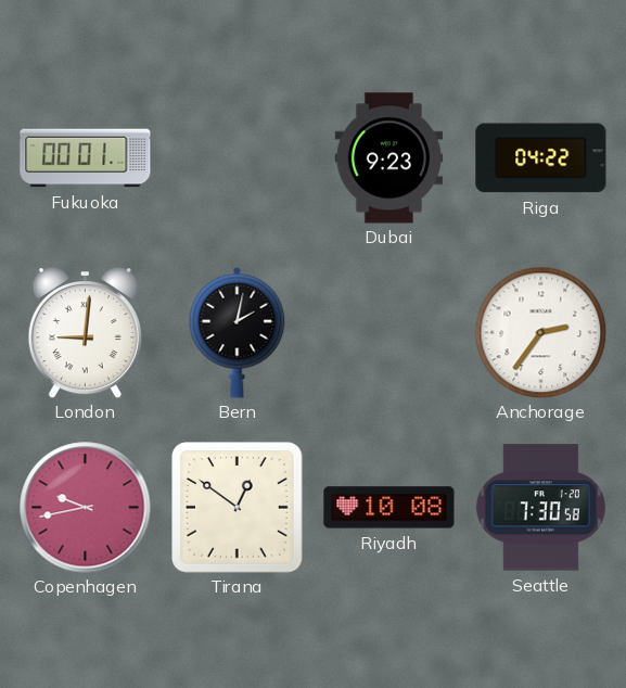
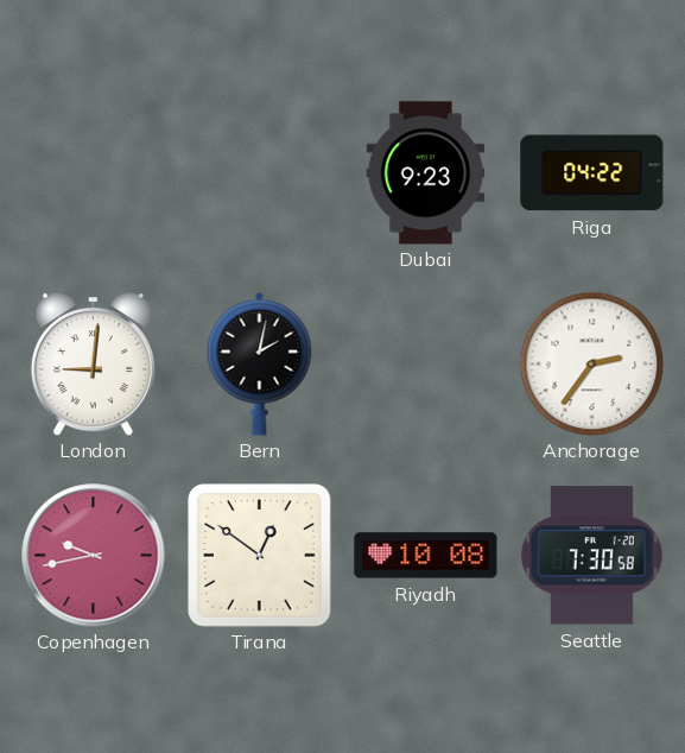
Fukuoka: 00:01 -> none (86, 158)
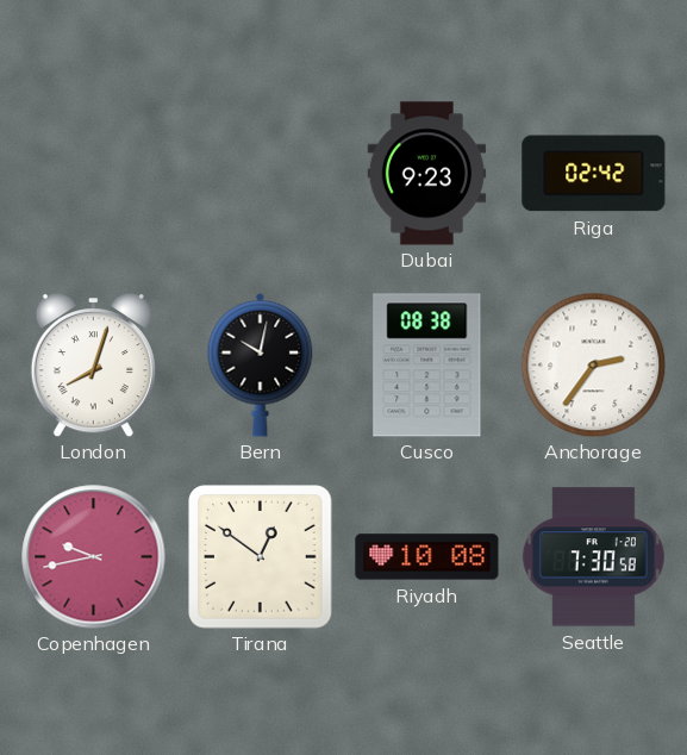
Riga: 04:22 -> 02:42 (594, 174)
London: 9:01 -> 8:03 (93, 364)
Bern: 2:02 -> 10:02 (261, 364)
Cusco: none -> 08:38 (427, 366)
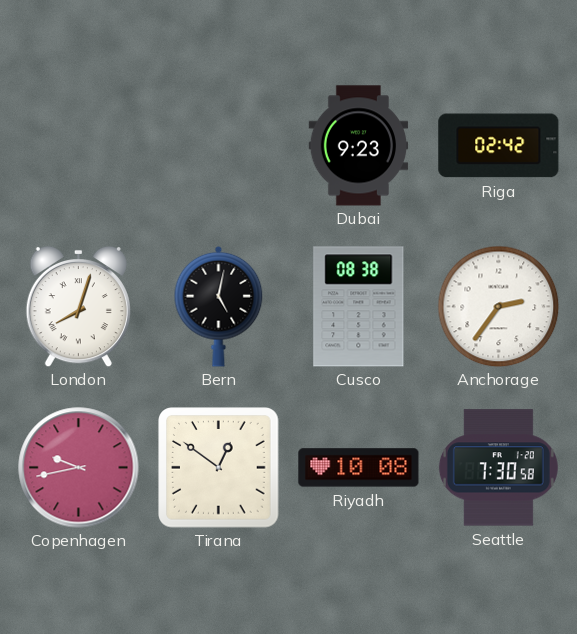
Bern: 10:02 -> 5:02 (219, 306)
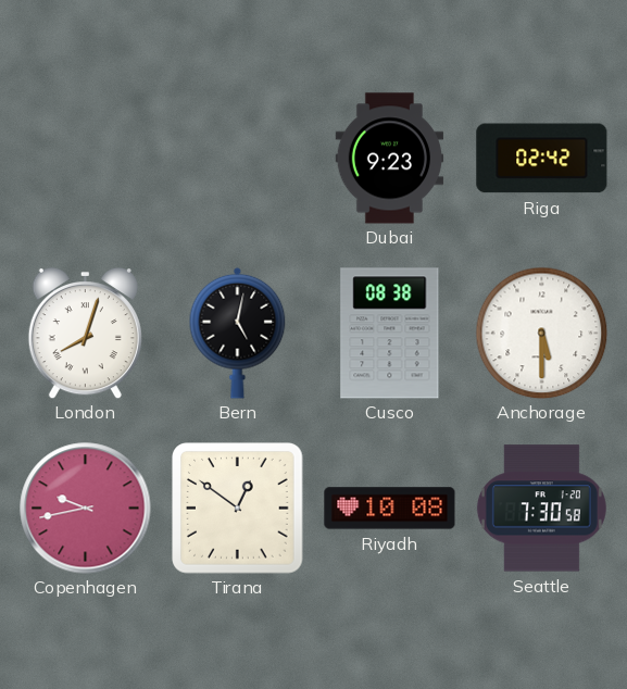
Anchorage: 2:36 -> 5:30 (541, 333)
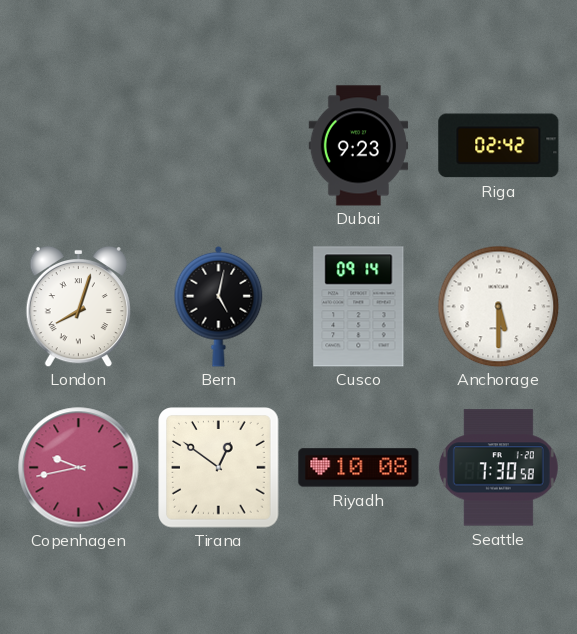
Cusco: 08:38 -> 09:14 (359, 307)
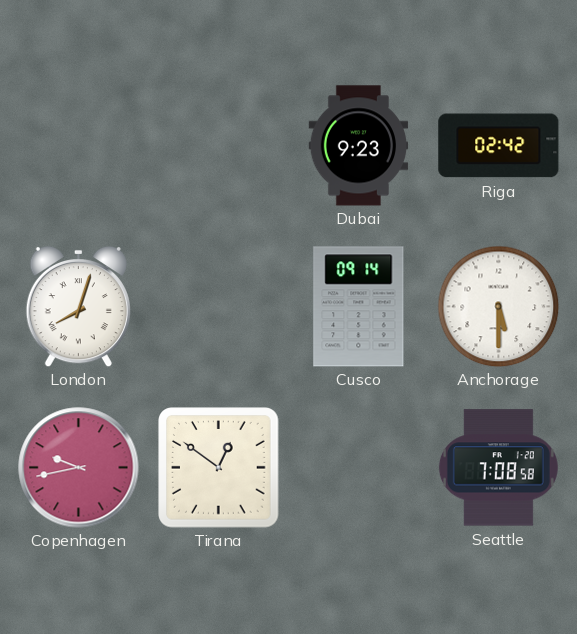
Bern: 5:02 -> none (219, 306)
Riyadh: 10:08 -> none (359, 468)
Seattle: 7:30 -> 7:08 (498, 468)
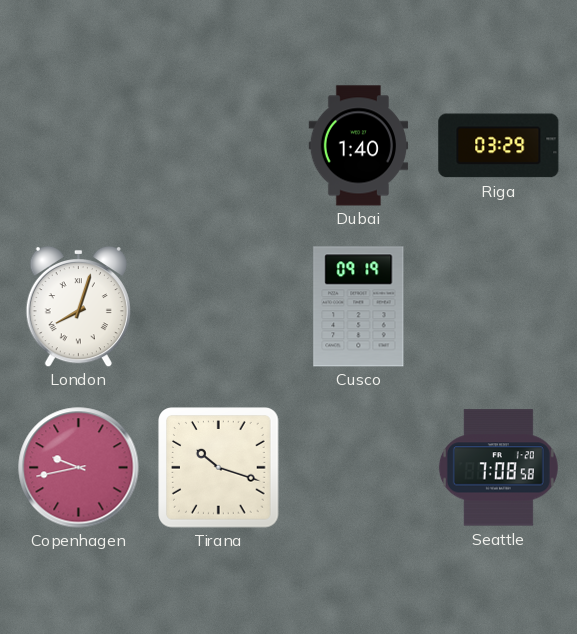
Dubai: 9:23 -> 1:40 (359, 146)
Riga: 02:42 -> 03:29 (499, 146)
Cusco: 09:14 -> 09:19 (359, 307)
Anchorage: 5:30 -> none (498, 306)
Tirana: 12:51 -> 10:18 (219, 468)
